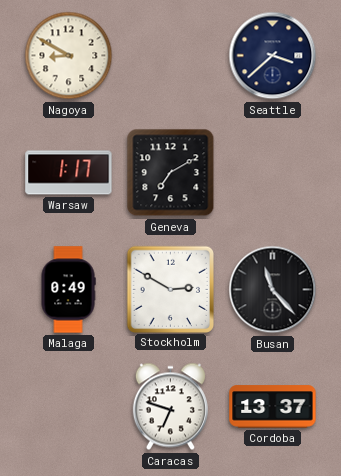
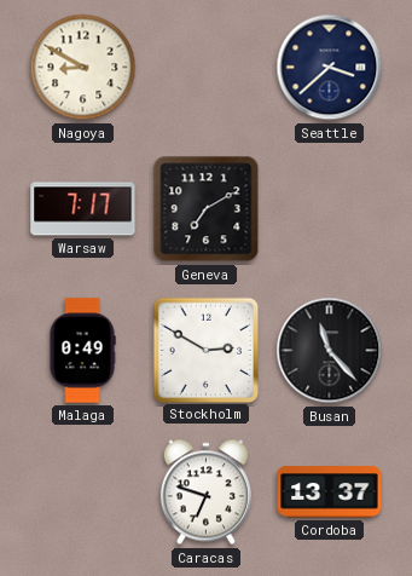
Warsaw: 1:17 -> 7:17 (83, 209)
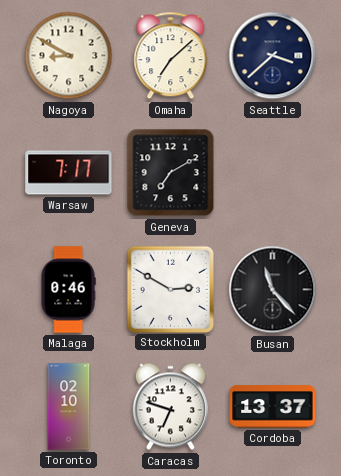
Omaha: none -> 7:08 (171, 56)
Malaga: 0:49 -> 0:46 (68, 290)
Toronto: none -> 02:10 (69, 407)
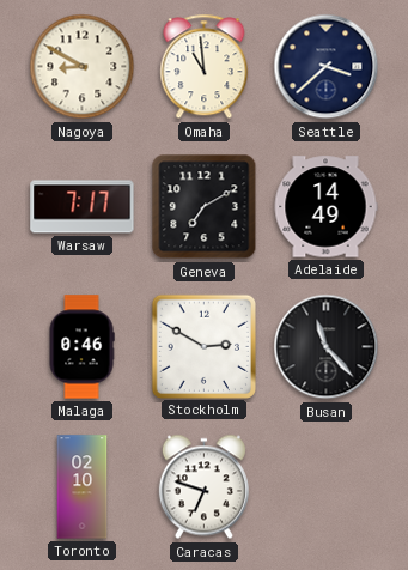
Omaha: 7:08 -> 10:59 (205, 67)
Adelaide: none -> 14:49 (325, 207)
Cordoba: 13:37 -> none (273, 407)
